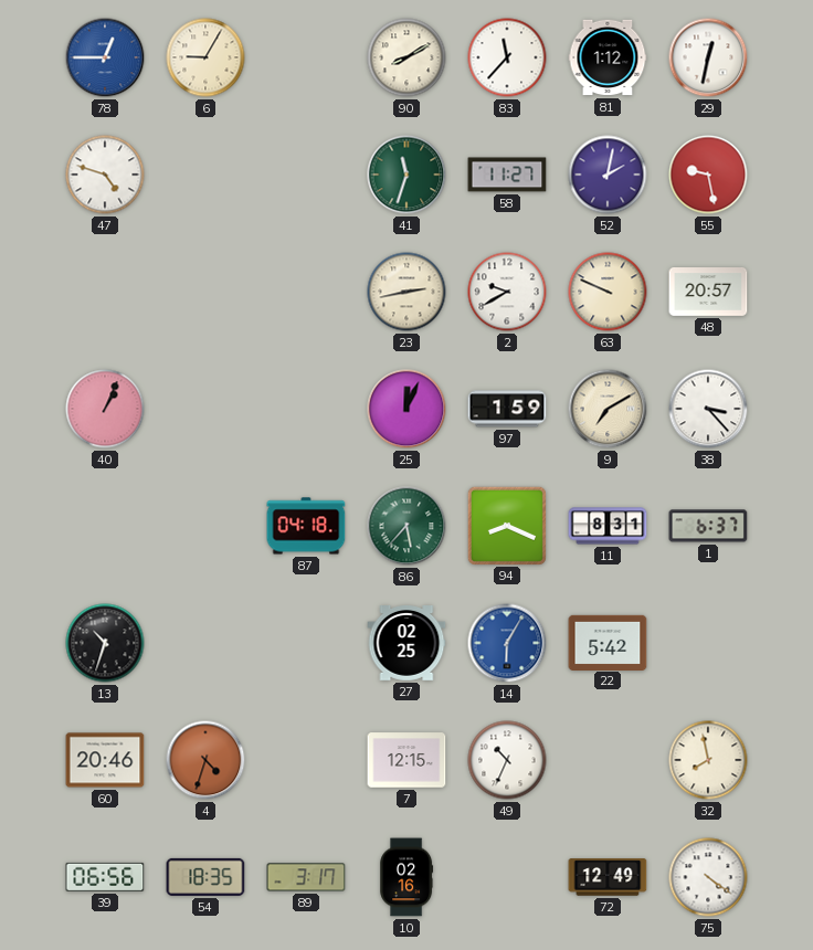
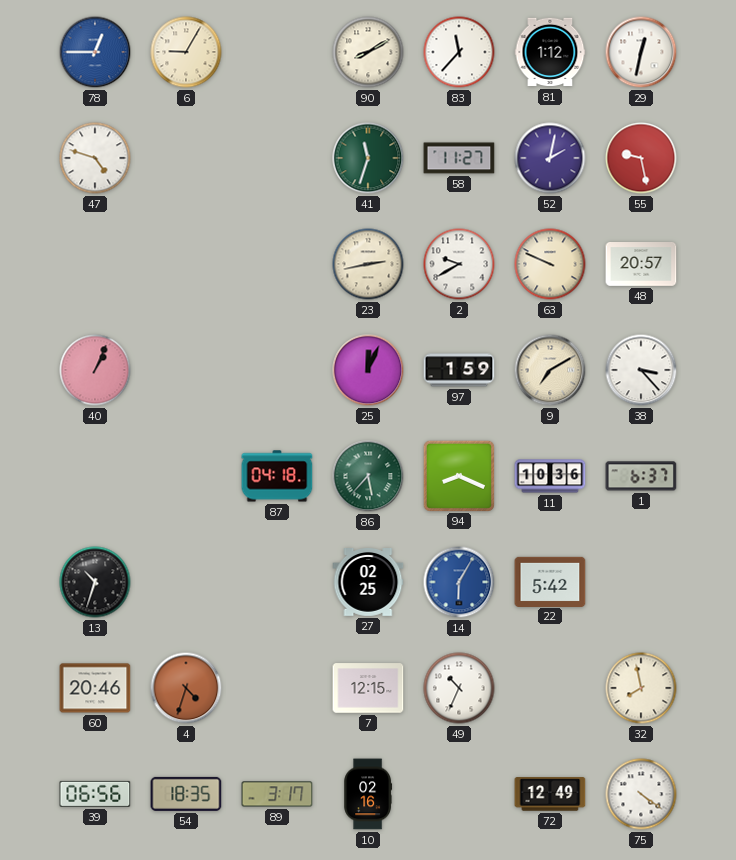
11: 8:31 -> 10:36 (550, 476)
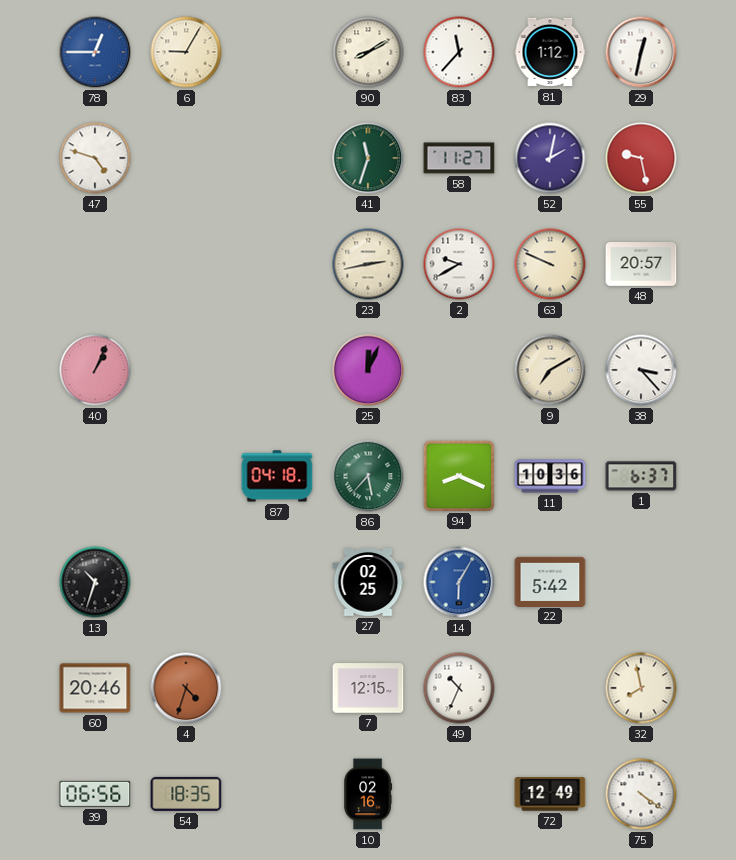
97: 1:59 -> none (459, 370)
89: 3:17 -> none (277, 794)
